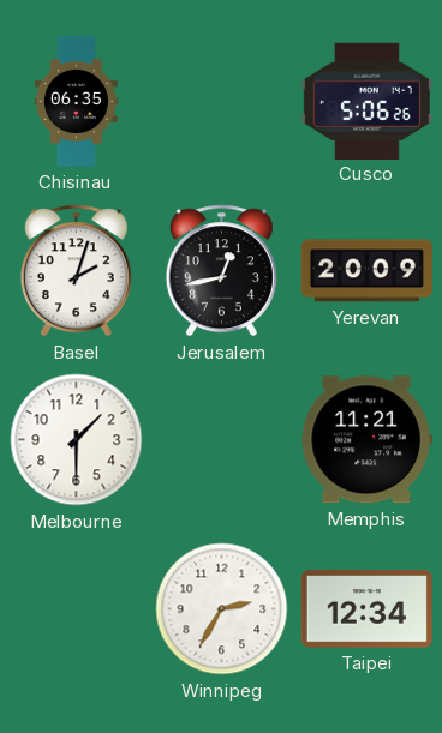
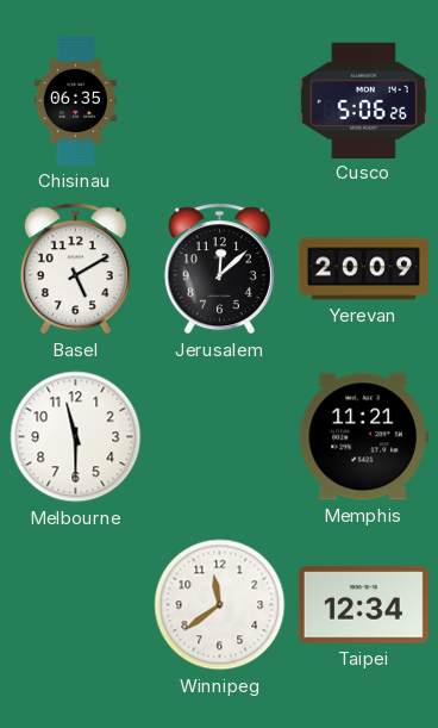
Basel: 2:03 -> 5:10 (75, 269)
Jerusalem: 12:43 -> 12:08 (219, 269)
Melbourne: 1:30 -> 11:30 (76, 437)
Winnipeg: 2:35 -> 11:39 (220, 605)
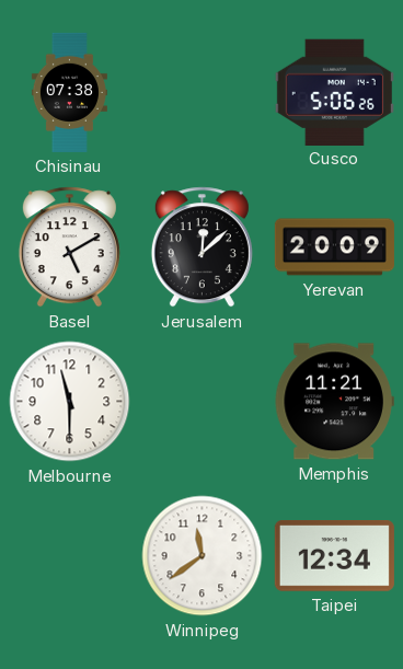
Chisinau: 06:35 -> 07:38 (69, 92)
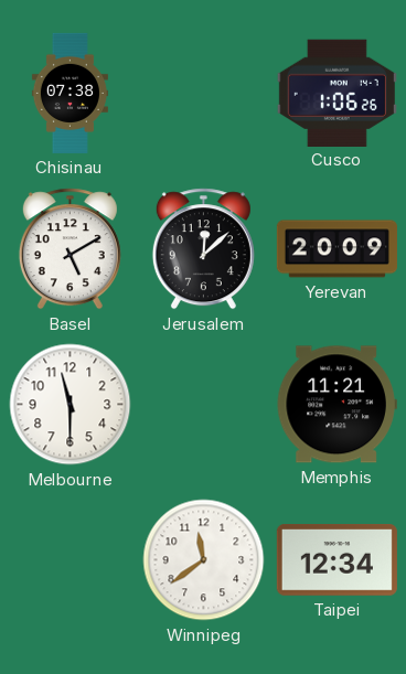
Cusco: 5:06 -> 1:06 (336, 93)
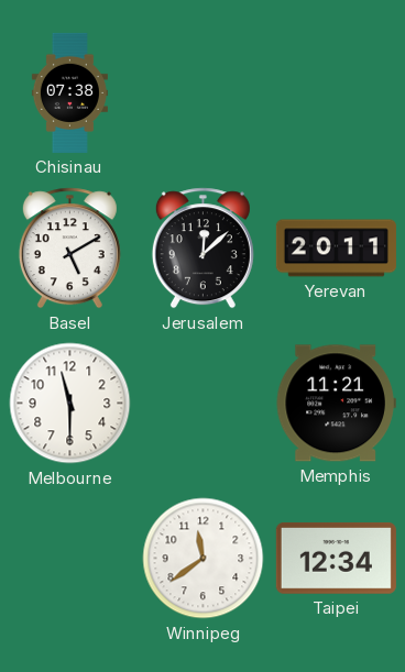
Cusco: 1:06 -> none (336, 93)
Yerevan: 20:09 -> 20:11 (336, 249)
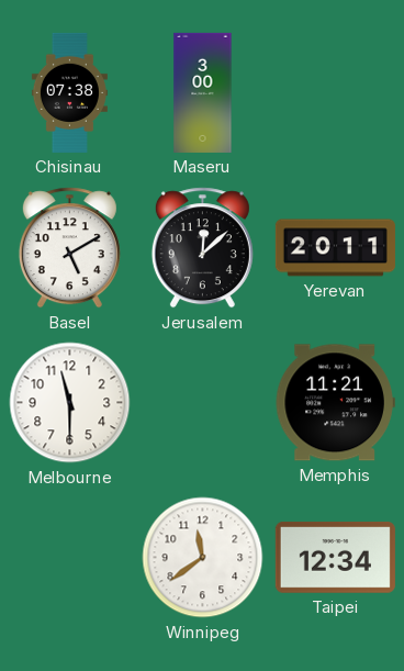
Maseru: none -> 3:00 (203, 92)
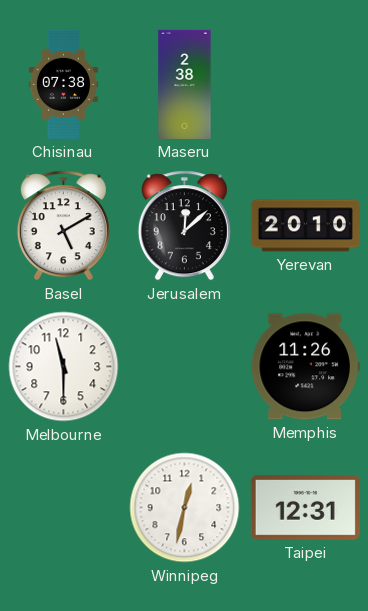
Maseru: 3:00 -> 2:38 (185, 84)
Yerevan: 20:11 -> 20:10 (305, 226)
Memphis: 11:21 -> 11:26 (305, 367)
Winnipeg: 11:39 -> 12:32 (185, 508)
Taipei: 12:34 -> 12:31 (305, 508)
